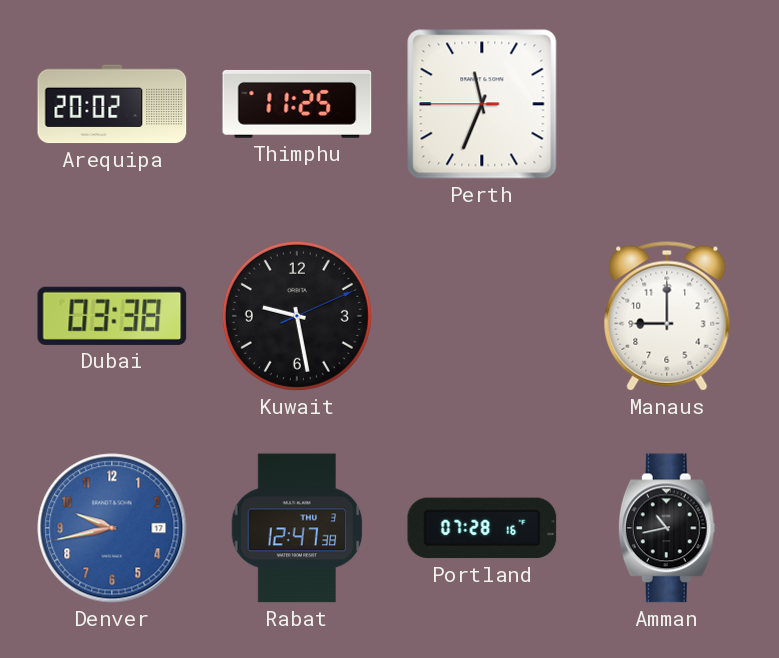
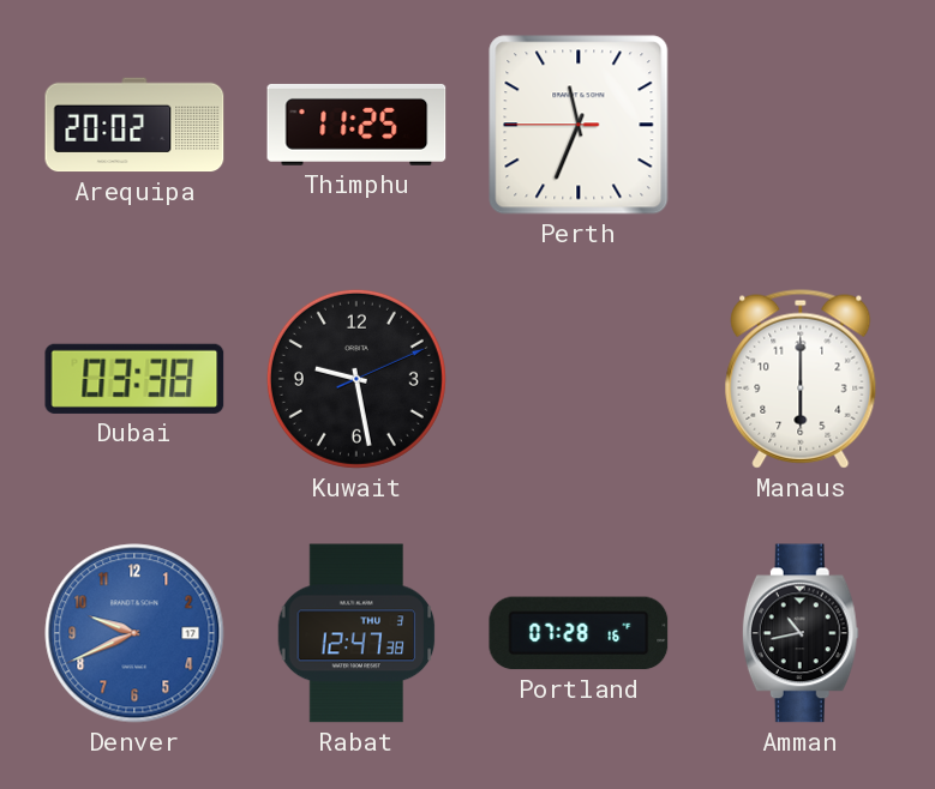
Manaus: 9:00 -> 6:00 (801, 379)
Denver: 9:43 -> 9:41 (134, 633)
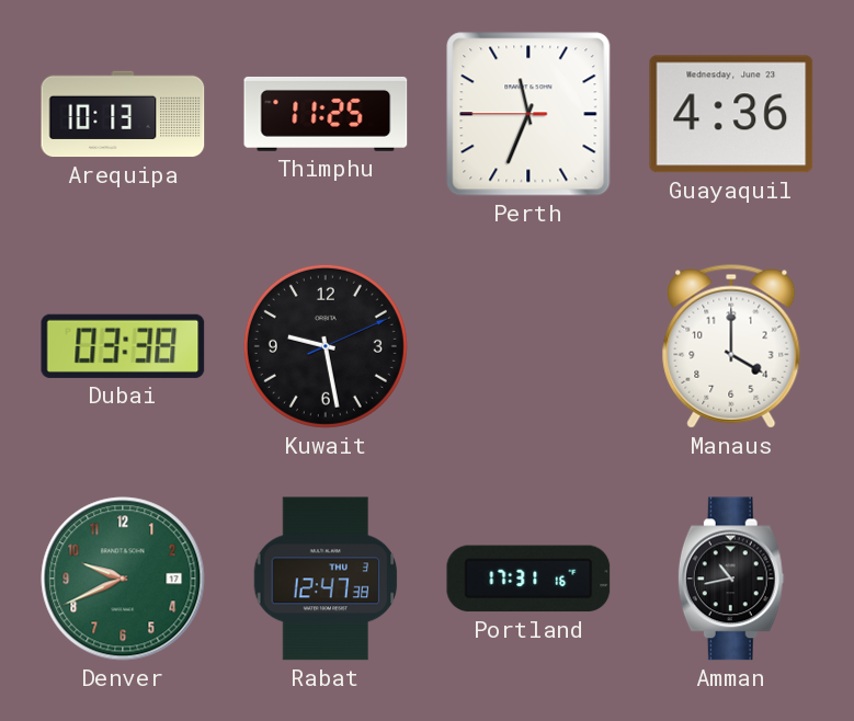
Arequipa: 20:02 -> 10:13 (123, 114)
Guayaquil: none -> 4:36 (731, 114)
Manaus: 6:00 -> 4:00 (731, 346)
Denver dial: blue -> green (123, 579)
Portland: 07:28 -> 17:31 (528, 579)
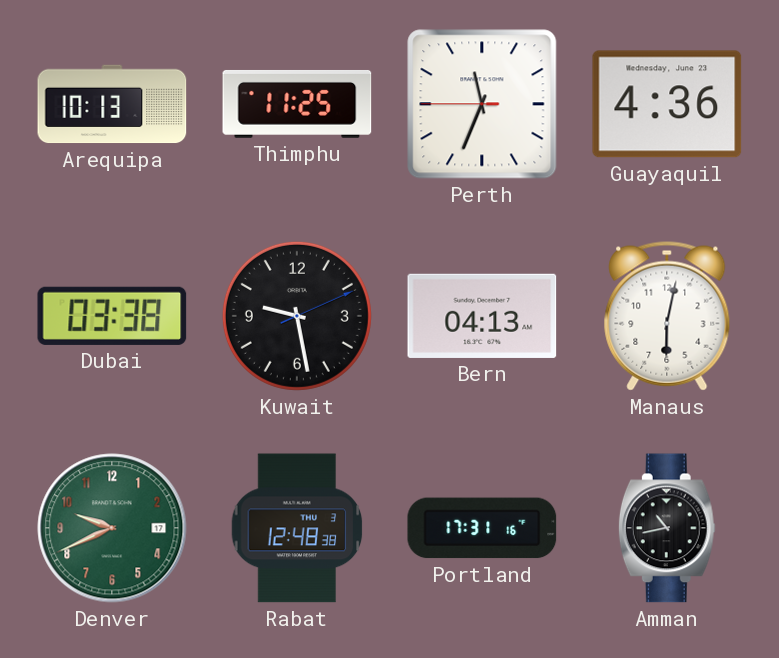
Bern: none -> 04:13 (482, 316)
Manaus: 4:00 -> 6:02 (667, 316)
Rabat: 12:47 -> 12:48 (297, 528)
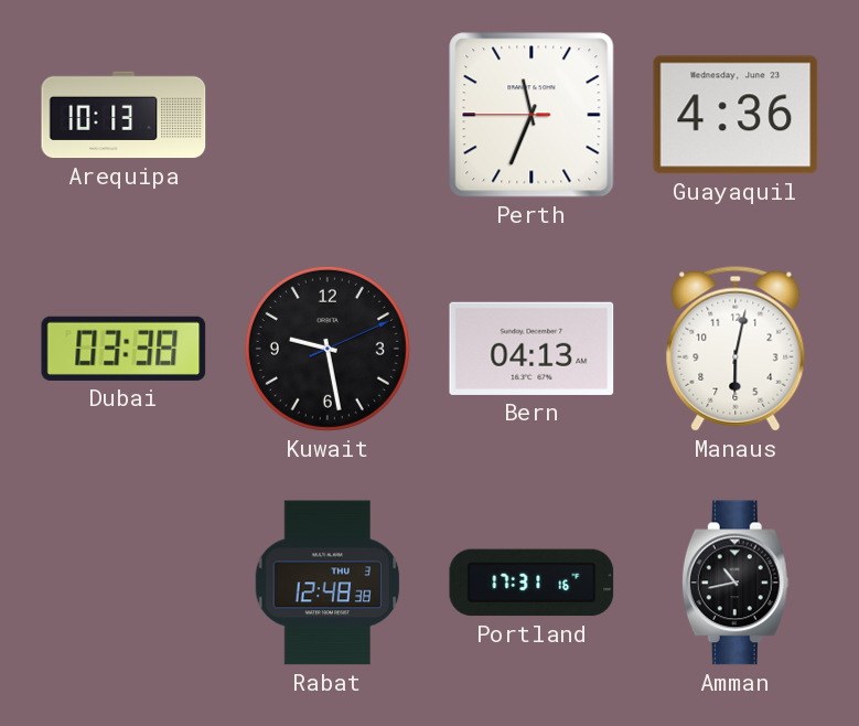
Thimphu: 11:25 -> none (297, 104)
Denver: 9:41 -> none (112, 528)
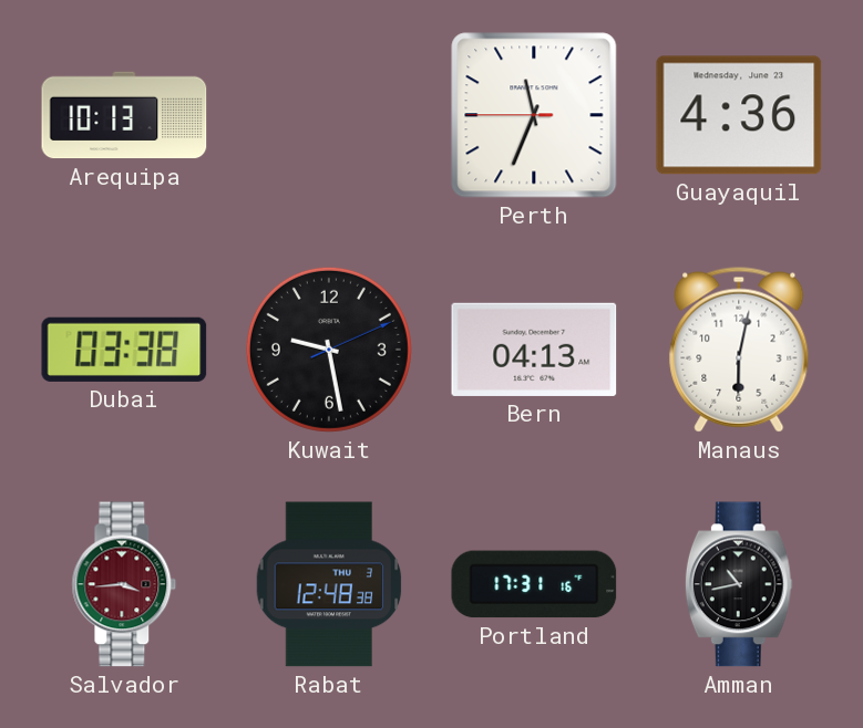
Salvador: none -> 3:44 (124, 584)
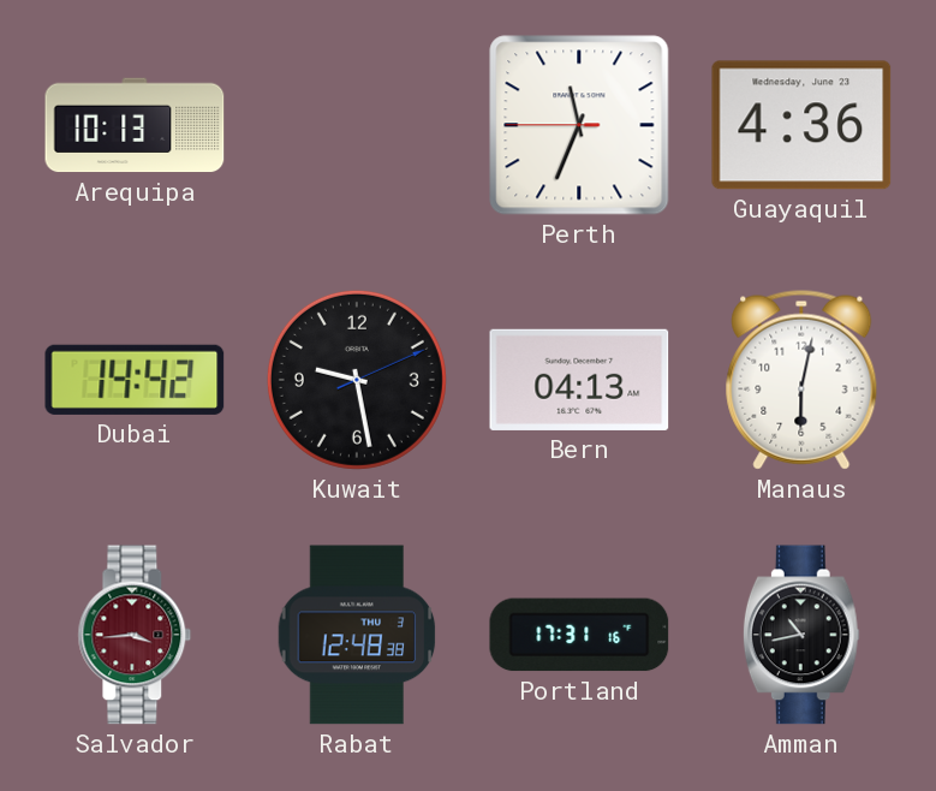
Dubai: 03:38 -> 14:42 (135, 380)
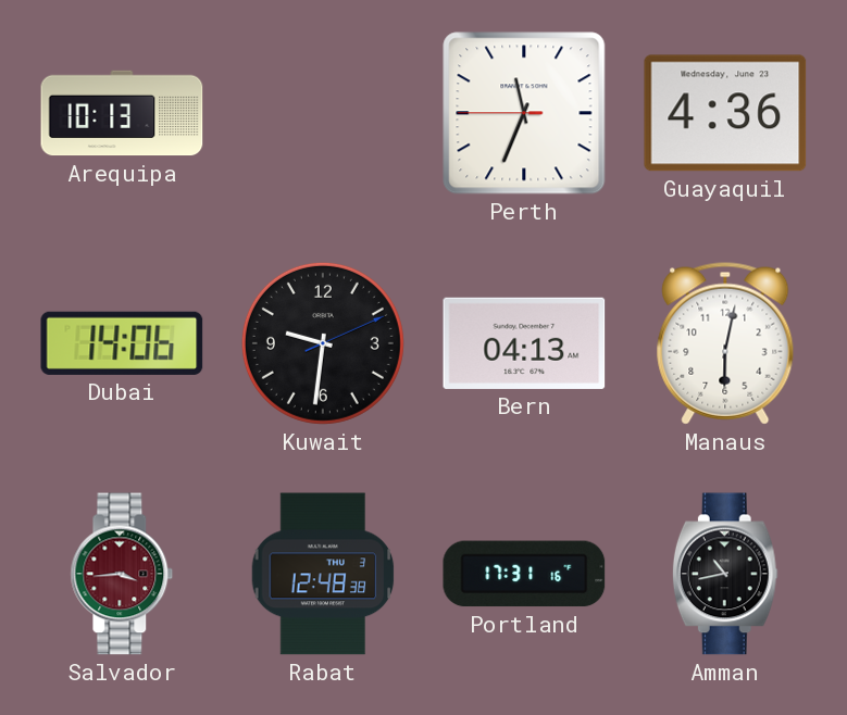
Dubai: 14:42 -> 14:06 (122, 343)
Kuwait: 9:28 -> 9:31 (323, 343)
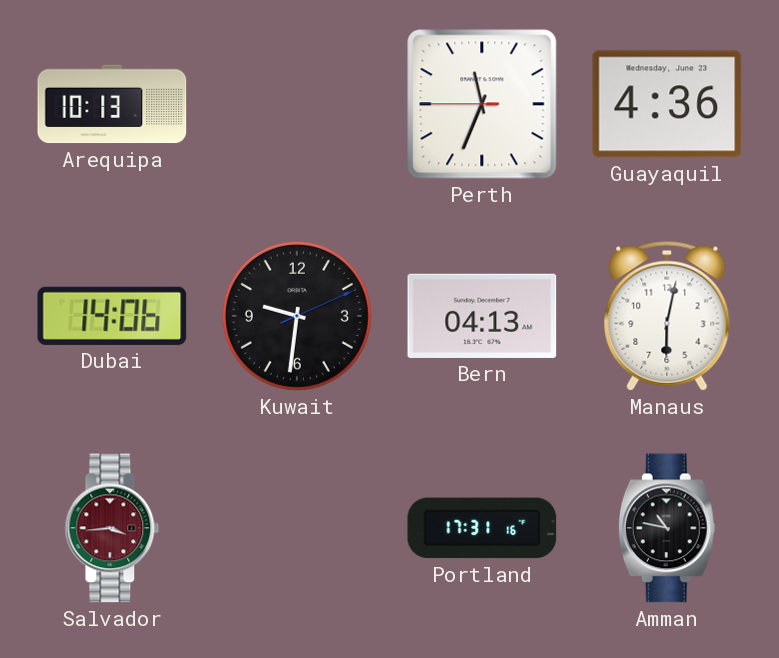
Rabat: 12:48 -> none (323, 574)
Amman: 10:43 -> 10:47 (667, 528)
